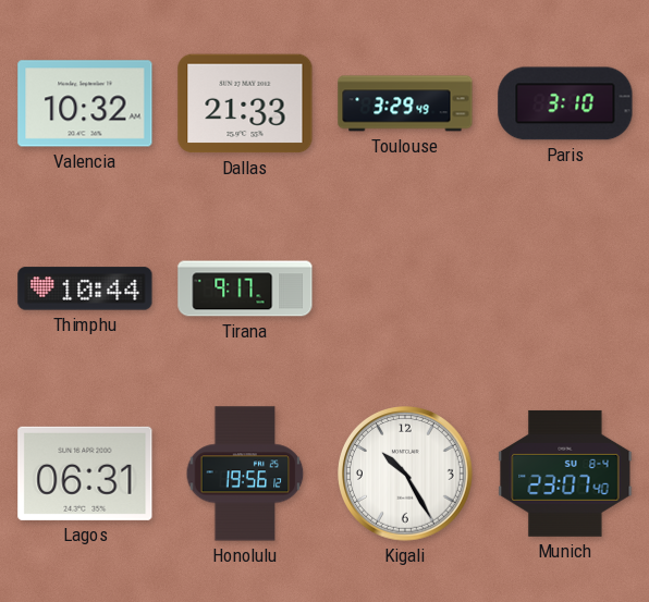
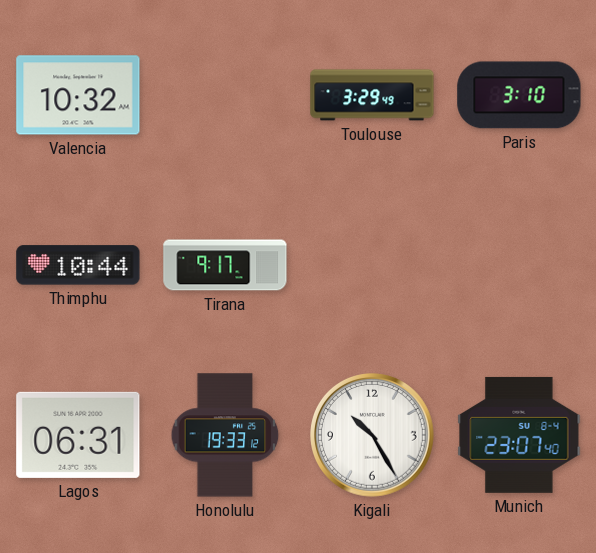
Dallas: 21:33 -> none (245, 103)
Honolulu: 19:56 -> 19:33 (225, 435)
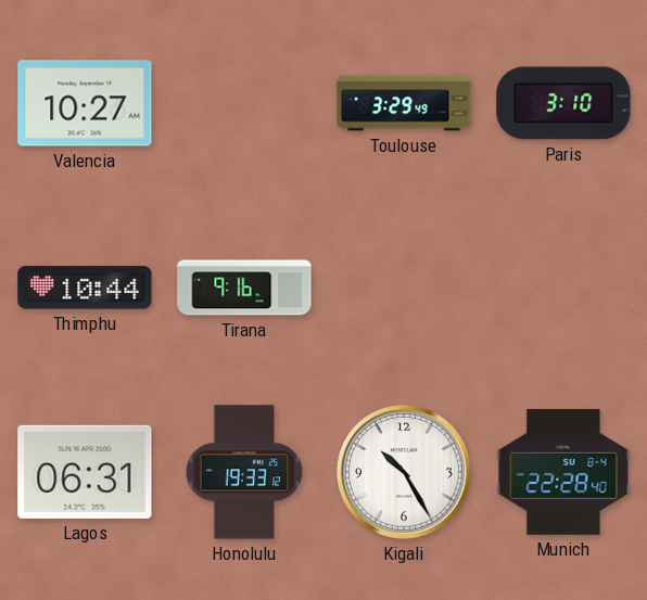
Valencia: 10:32 -> 10:27 (85, 103)
Tirana: 9:17 -> 9:16 (244, 288)
Munich: 23:07 -> 22:28 (563, 472)
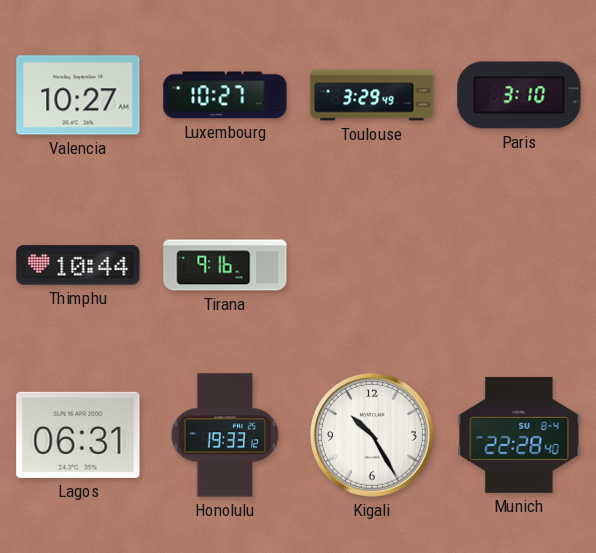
Luxembourg: none -> 10:27 (225, 95)
